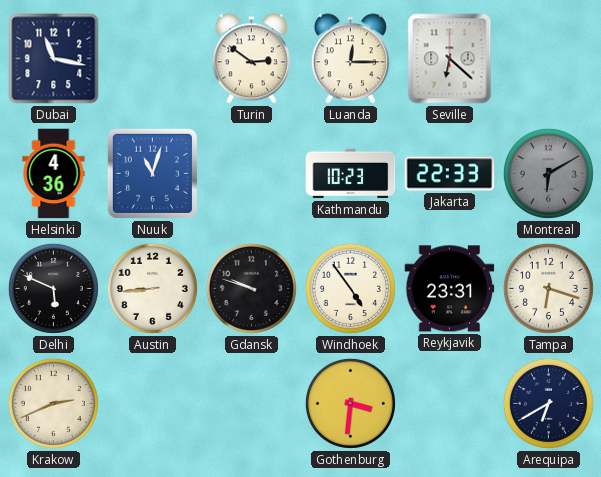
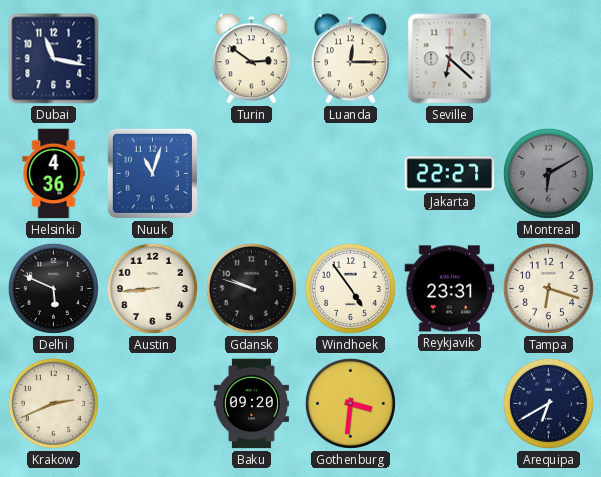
Kathmandu: 10:23 -> none (351, 174)
Jakarta: 22:33 -> 22:27 (450, 174)
Baku: none -> 09:20 (251, 404)
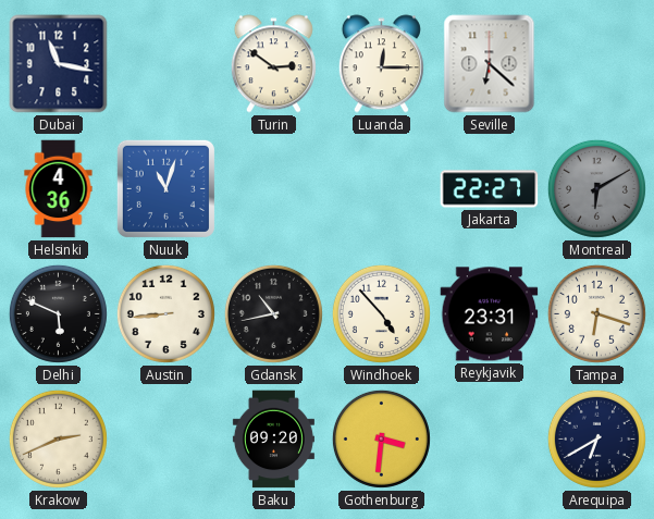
Gdansk: 9:48 -> 10:43 (273, 313)
Windhoek: 4:54 -> 4:53 (381, 313)
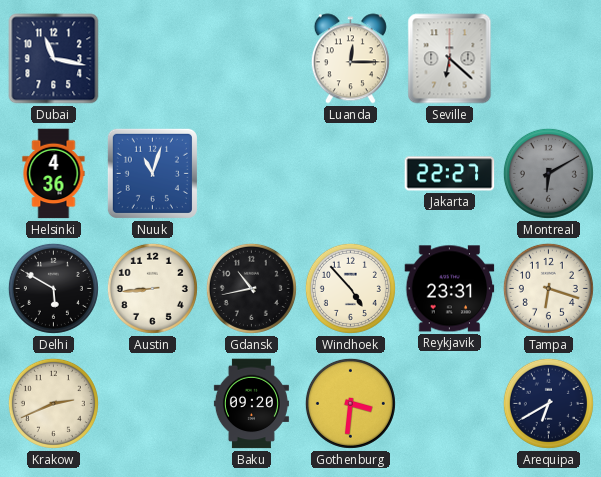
Turin: 2:51 -> none (273, 64)
Delhi: 5:49 -> 5:50 (53, 288)
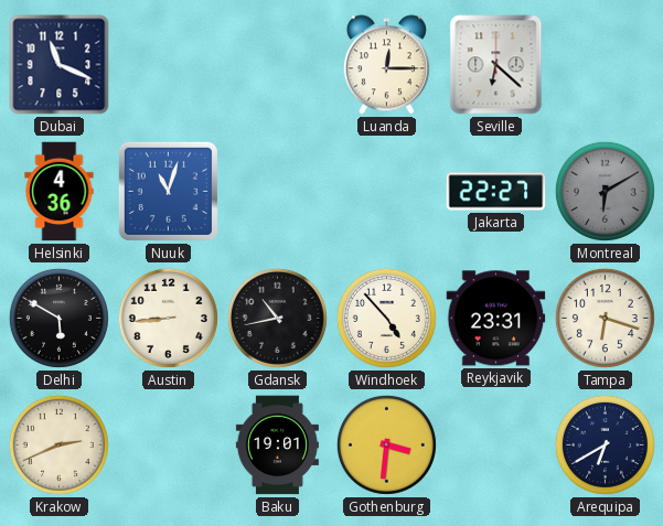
Dubai: 11:17 -> 11:19 (60, 65)
Baku: 09:20 -> 19:01 (277, 446)
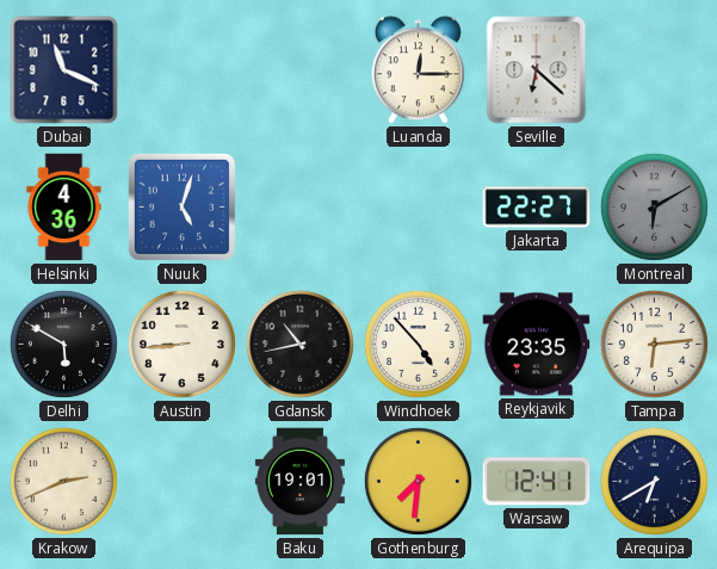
Nuuk: 11:03 -> 5:03 (181, 206)
Reykjavik: 23:31 -> 23:35 (537, 345)
Tampa: 6:18 -> 6:14 (654, 344)
Gothenburg: 3:31 -> 7:31 (418, 481)
Warsaw: none -> 12:41 (537, 482)
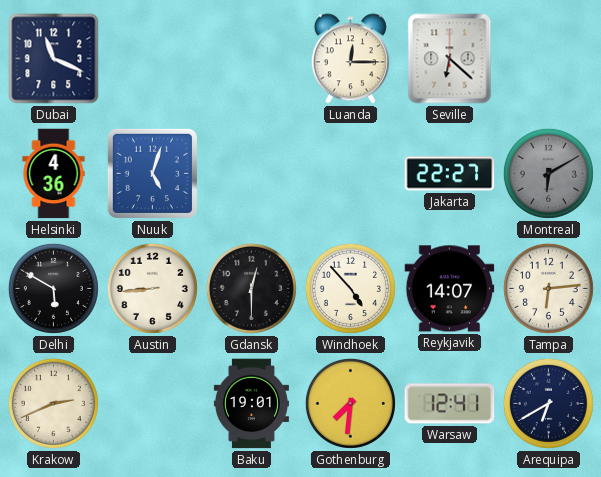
Gdansk: 10:43 -> 12:30 (251, 288)
Reykjavik: 23:35 -> 14:07 (450, 289)
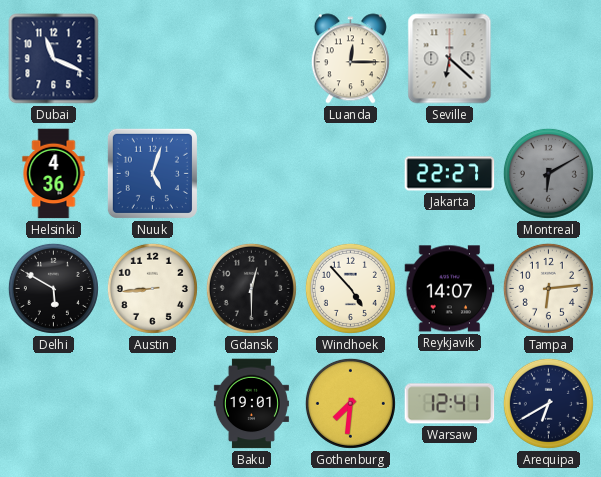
Krakow: 2:41 -> none (53, 403)
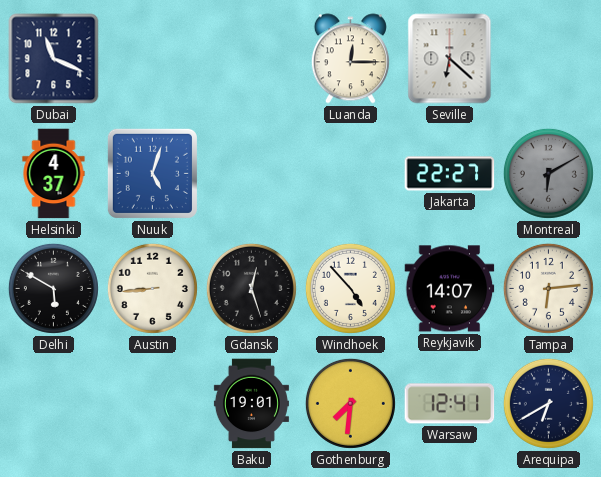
Helsinki: 4:36 -> 4:37 (54, 174)
Gdansk: 12:30 -> 12:27 (251, 288)
